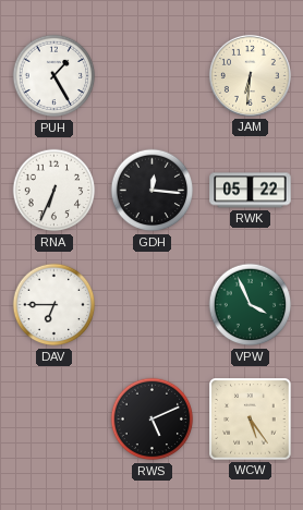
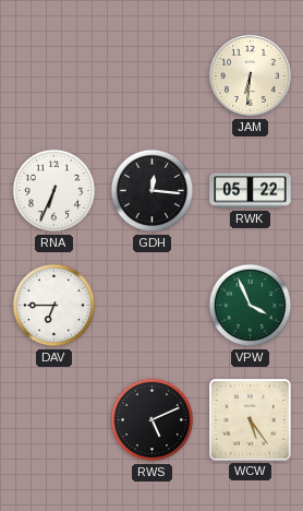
PUH: 1:25 -> none (54, 76)
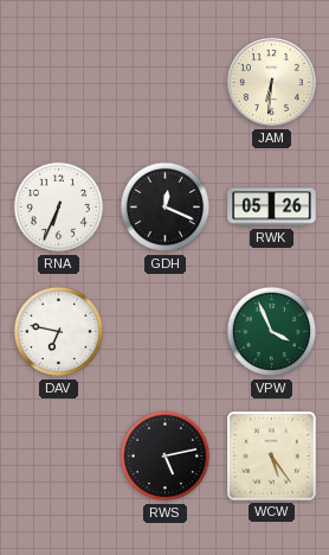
GDH: 12:16 -> 12:19 (166, 208)
RWK: 05:22 -> 05:26 (272, 208)
DAV: 6:45 -> 6:47 (59, 332)
RWS: 5:11 -> 5:13 (166, 457)
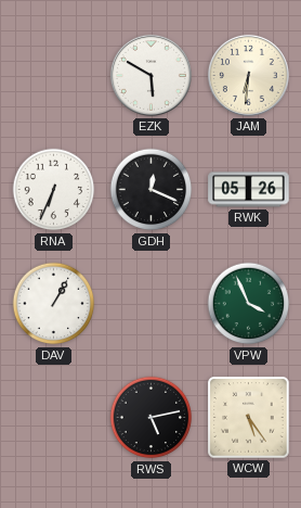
EZK: none -> 5:50 (150, 75)
DAV: 6:47 -> 1:05 (54, 304)
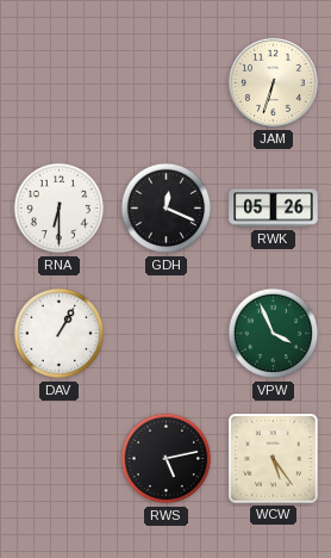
EZK: 5:50 -> none (150, 75)
JAM: 6:31 -> 6:33 (273, 82)
RNA: 6:34 -> 6:30 (60, 209)
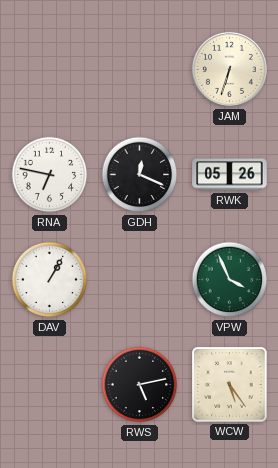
RNA: 6:30 -> 6:47 (50, 175)
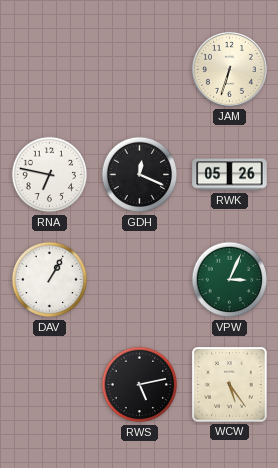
VPW: 3:56 -> 3:04 (230, 280)
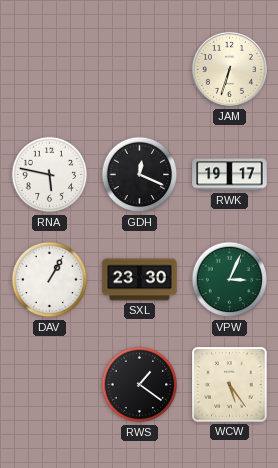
RNA: 6:47 -> 5:47 (50, 175)
RWK: 05:26 -> 19:17 (230, 175)
SXL: none -> 23:30 (140, 280)
RWS: 5:13 -> 1:21 (140, 385)
